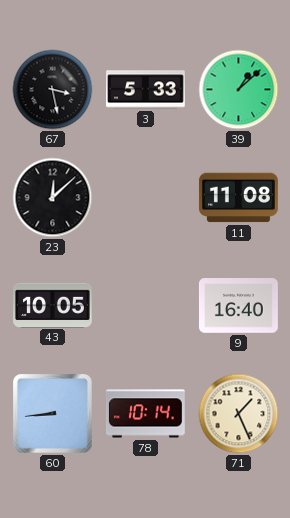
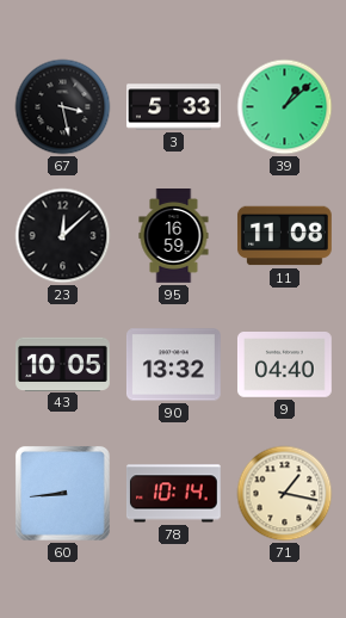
95: none -> 16:59 (174, 236)
90: none -> 13:32 (173, 365)
9: 16:40 -> 04:40 (285, 365)
71: 1:26 -> 1:17 (285, 494)
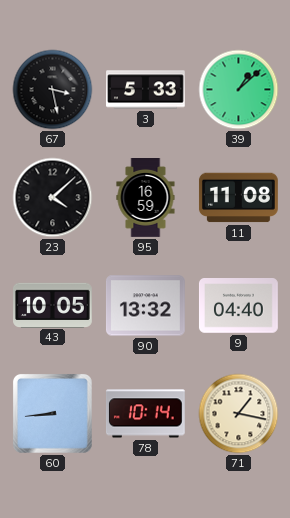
23: 12:08 -> 4:08 (53, 198)
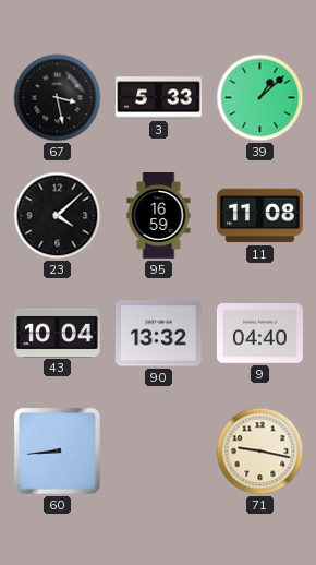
43: 10:05 -> 10:04 (58, 333)
78: 10:14 -> none (145, 414)
71: 1:17 -> 9:17 (260, 452)
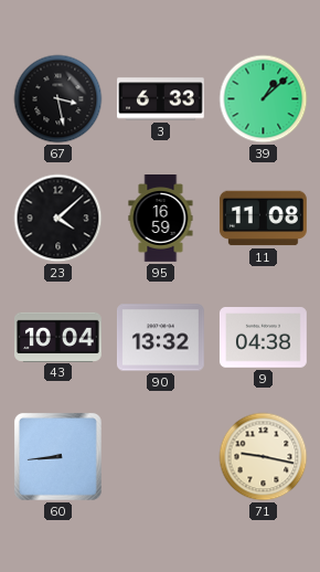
3: 5:33 -> 6:33 (161, 99)
9: 04:40 -> 04:38 (264, 338)
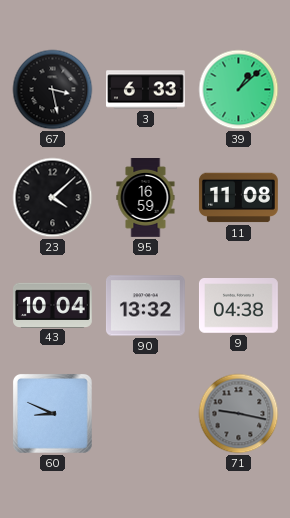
60: 8:44 -> 8:49 (52, 413)
71 dial: cream -> grey (239, 414)
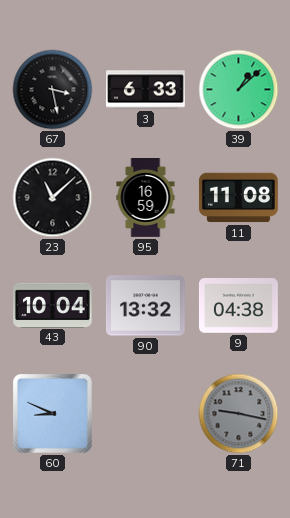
23: 4:08 -> 11:08 (53, 198)
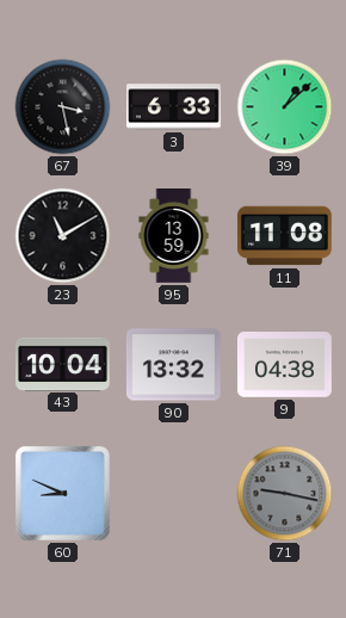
23: 11:08 -> 11:10 (63, 236)
95: 16:59 -> 13:59 (174, 236)
